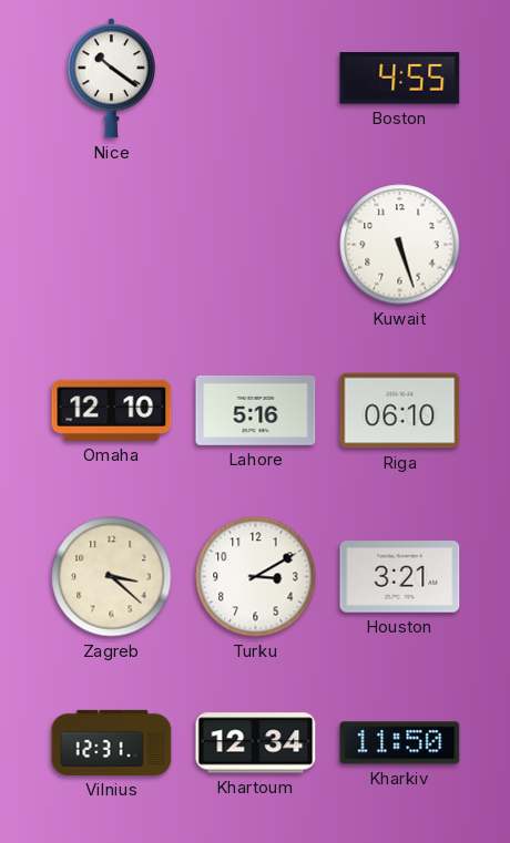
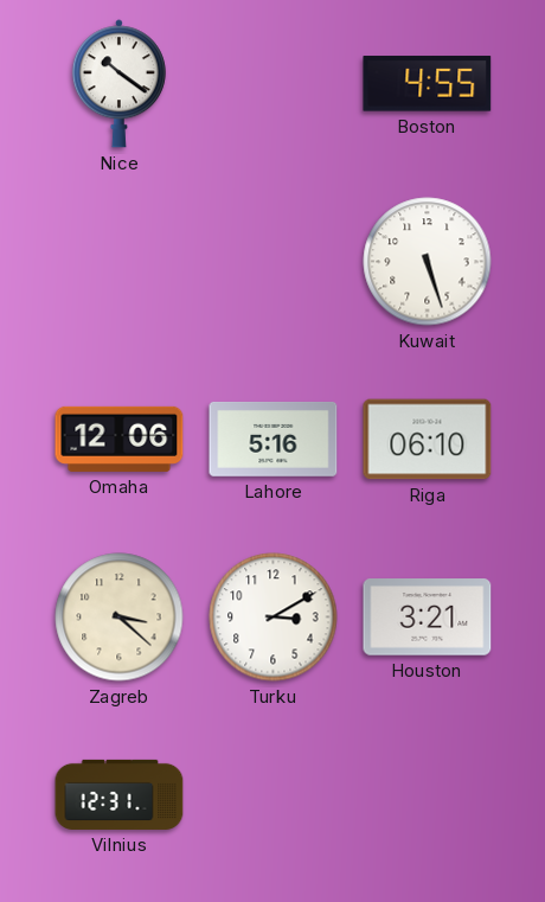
Omaha: 12:10 -> 12:06 (120, 439)
Khartoum: 12:34 -> none (256, 743)
Kharkiv: 11:50 -> none (400, 743)
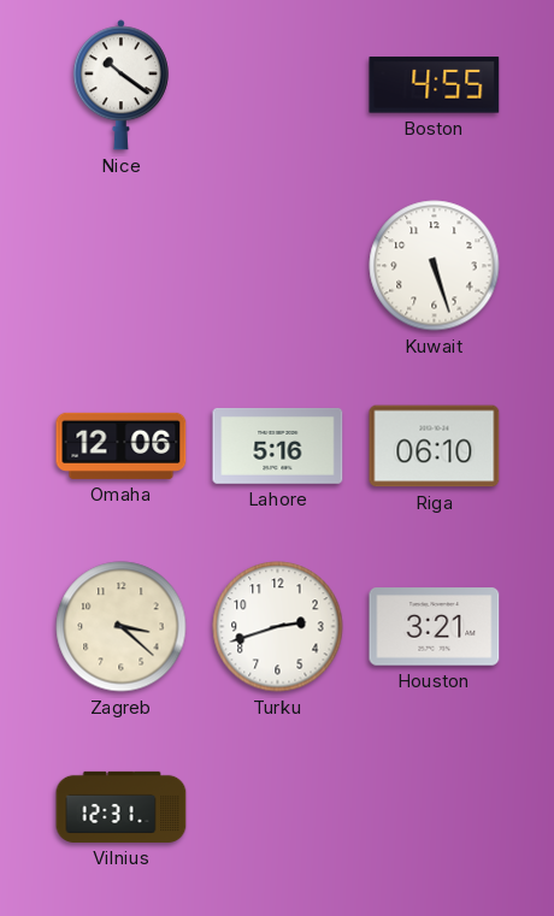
Turku: 3:10 -> 2:42 (278, 627)
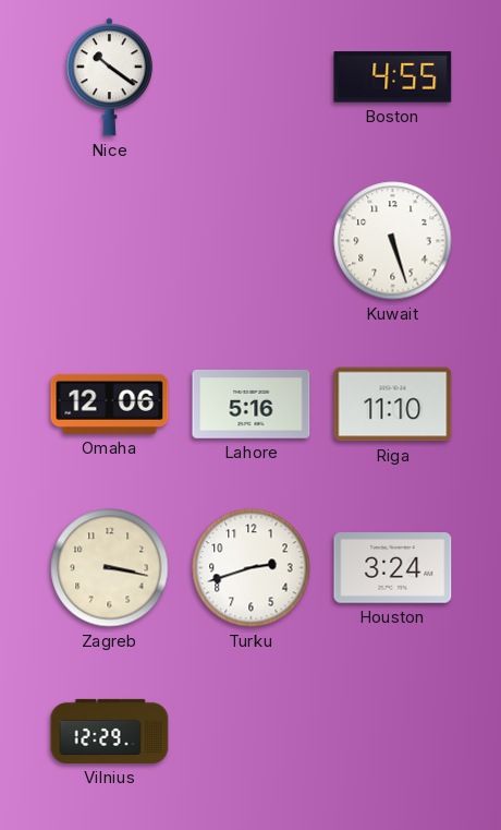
Riga: 06:10 -> 11:10 (393, 405)
Zagreb: 3:22 -> 3:17 (110, 568)
Houston: 3:21 -> 3:24 (393, 568)
Vilnius: 12:31 -> 12:29 (110, 731)
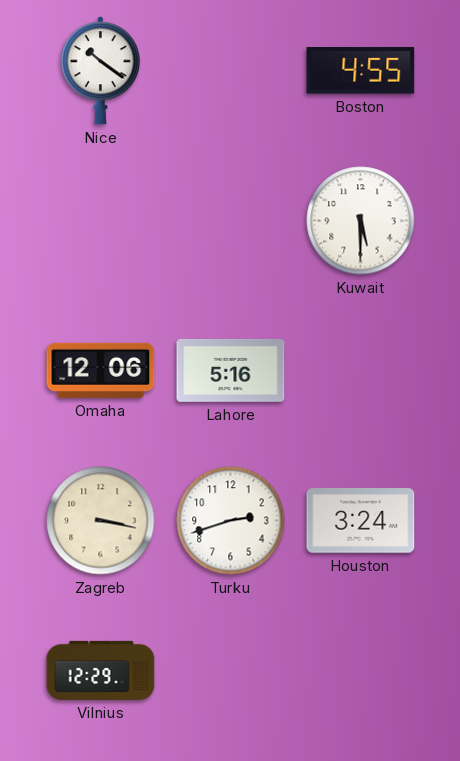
Kuwait: 5:27 -> 5:30 (361, 221)
Riga: 11:10 -> none (393, 405)
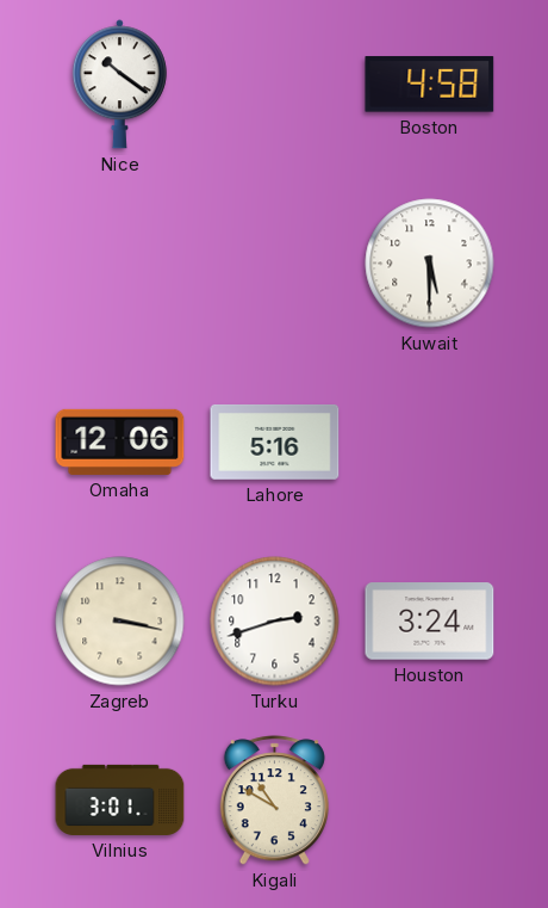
Boston: 4:55 -> 4:58 (430, 85)
Vilnius: 12:29 -> 3:01 (120, 799)
Kigali: none -> 10:50 (274, 801)
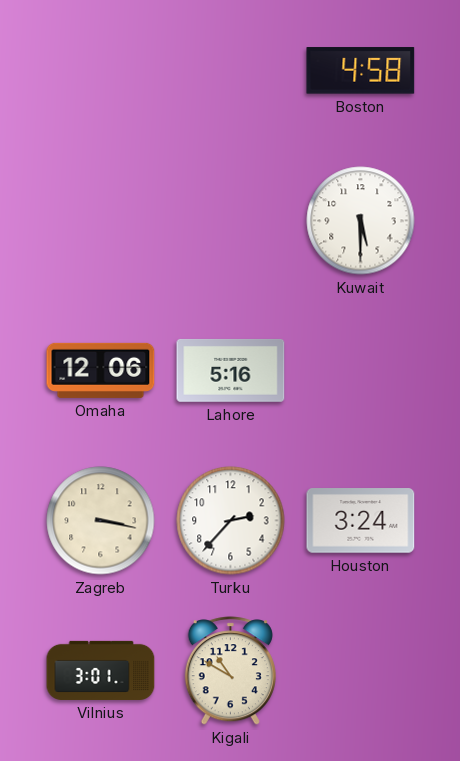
Nice: 10:21 -> none (119, 85)
Turku: 2:42 -> 2:37 (231, 521)
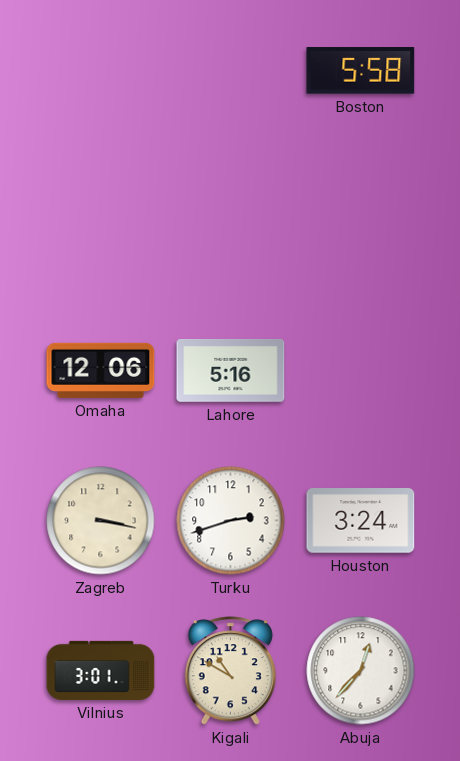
Boston: 4:58 -> 5:58 (361, 71)
Kuwait: 5:30 -> none (361, 221)
Turku: 2:37 -> 2:42 (231, 521)
Abuja: none -> 12:37 (361, 671)
